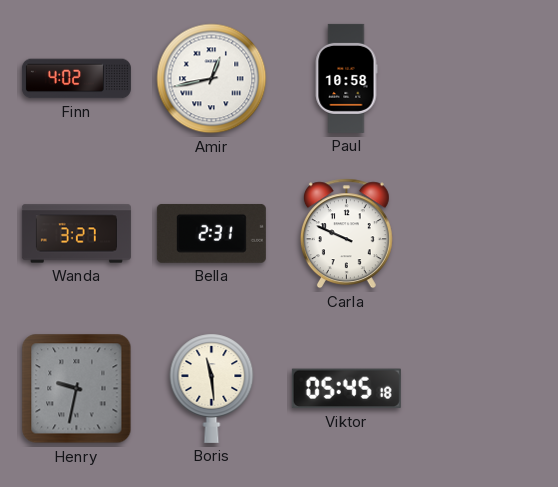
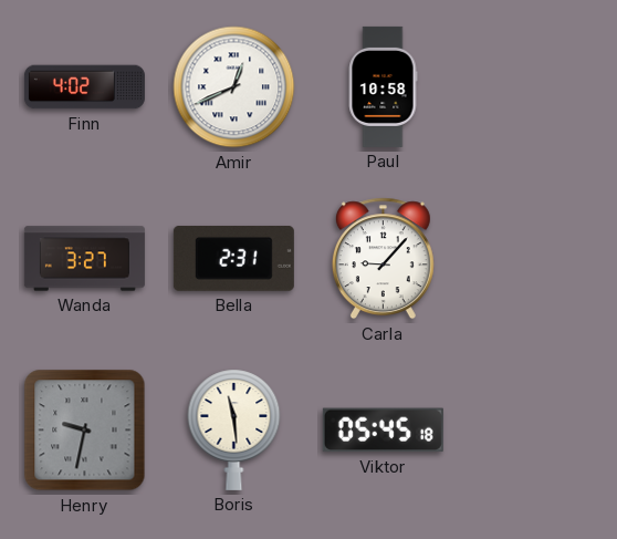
Amir: 12:43 -> 12:41 (234, 87)
Carla: 9:49 -> 9:07 (383, 259)
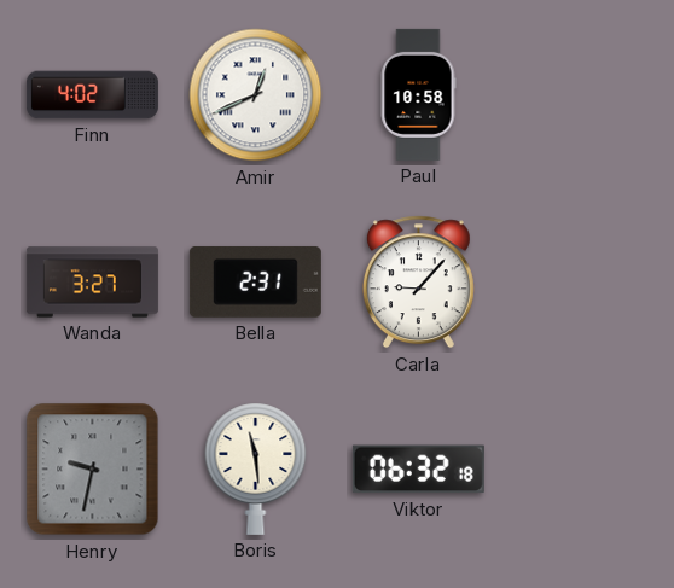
Viktor: 05:45 -> 06:32 (418, 470)
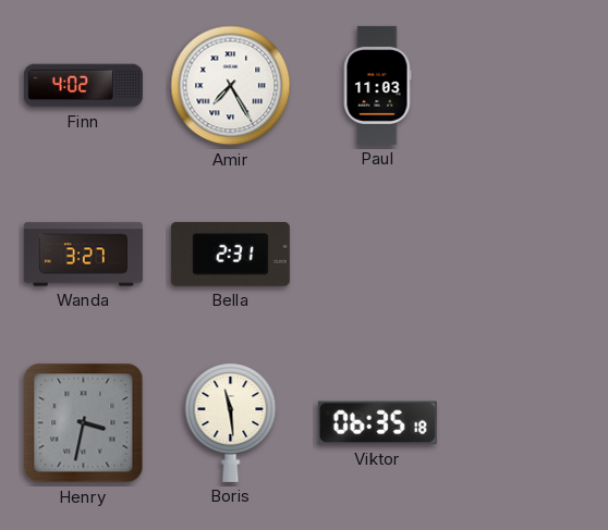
Amir: 12:41 -> 7:25 (231, 86)
Paul: 10:58 -> 11:03 (377, 85)
Carla: 9:07 -> none (418, 283)
Henry: 9:32 -> 3:32 (84, 423)
Viktor: 06:32 -> 06:35 (377, 423)
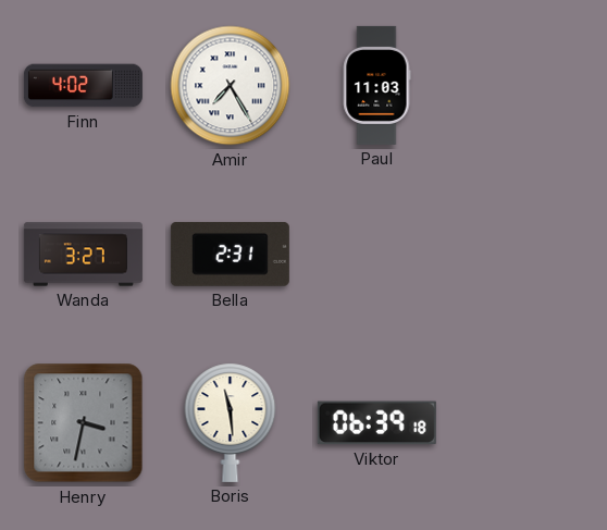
Viktor: 06:35 -> 06:39 (376, 423)
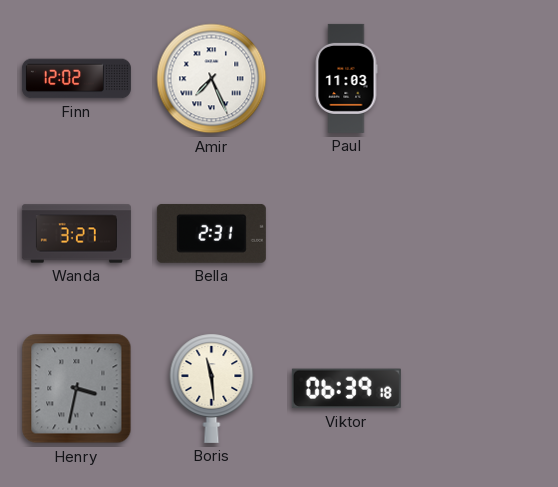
Finn: 4:02 -> 12:02 (76, 79)
Amir: 7:25 -> 7:26 (212, 79)
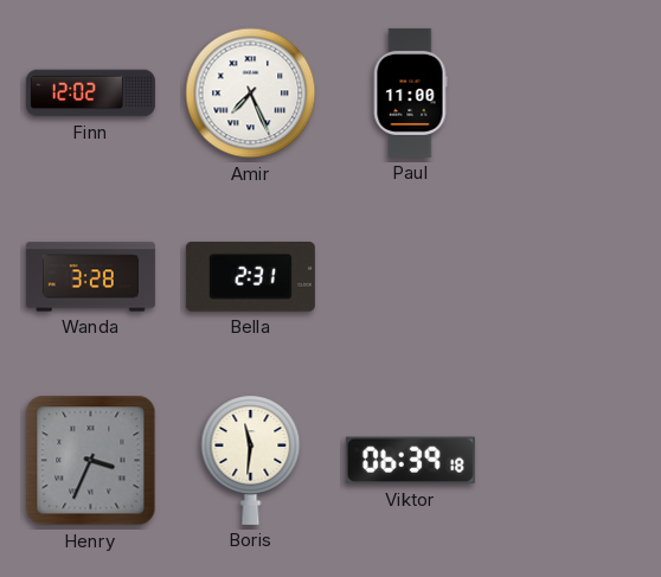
Paul: 11:03 -> 11:00 (410, 92)
Wanda: 3:27 -> 3:28 (90, 277)
Henry: 3:32 -> 3:34 (91, 461)
Boris: 11:29 -> 11:31 (251, 460)
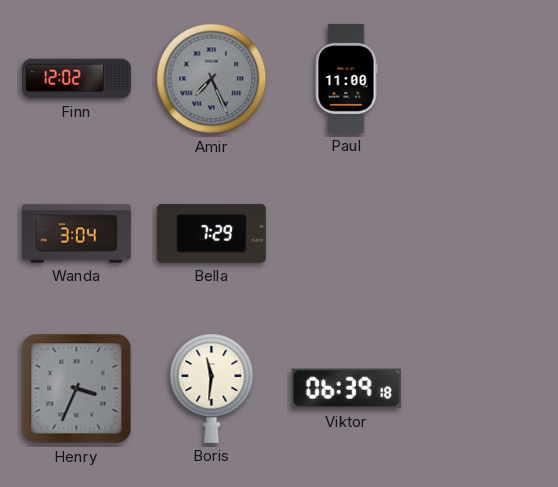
Amir dial: white -> grey (212, 79)
Wanda: 3:28 -> 3:04 (76, 234)
Bella: 2:31 -> 7:29 (211, 233)
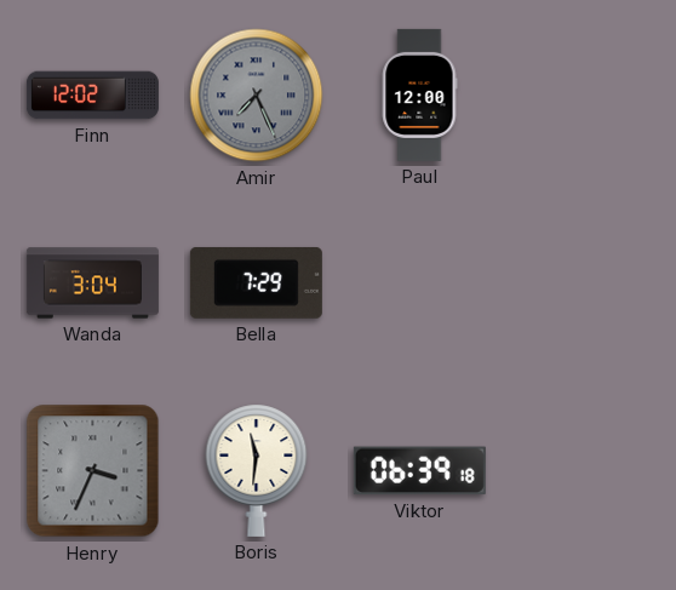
Paul: 11:00 -> 12:00 (419, 94)
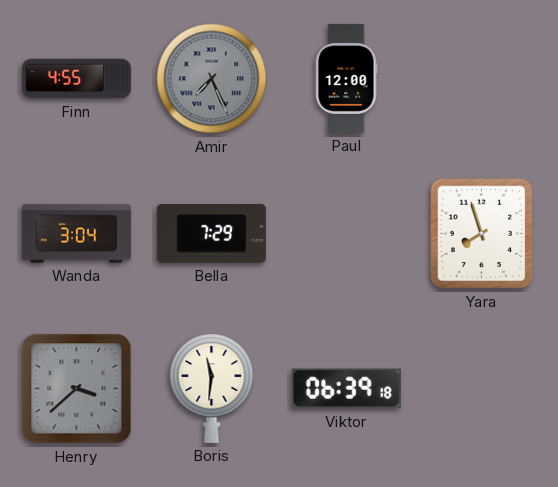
Finn: 12:02 -> 4:55 (76, 79)
Yara: none -> 7:57 (482, 234)
Henry: 3:34 -> 3:38 (77, 389)
